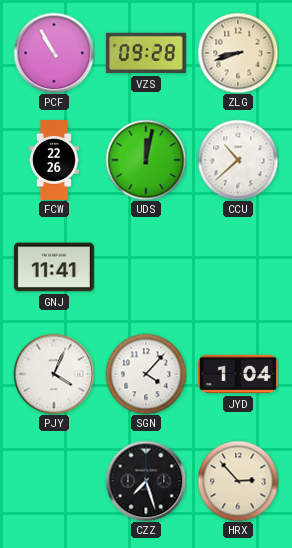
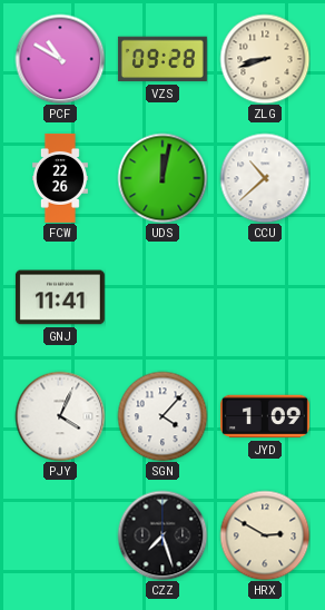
PCF: 10:55 -> 10:50 (60, 59)
JYD: 1:04 -> 1:09 (265, 416)
HRX: 2:53 -> 2:50 (265, 535)
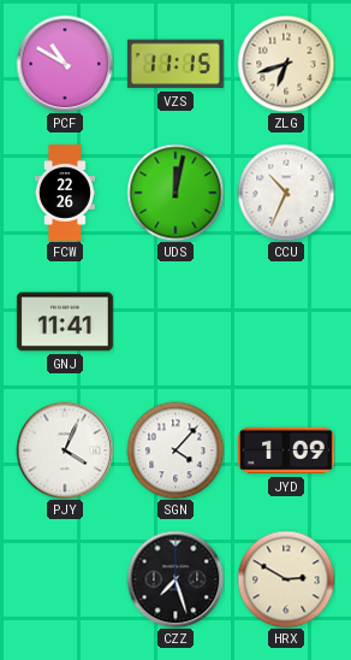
VZS: 09:28 -> 11:15 (175, 64)
ZLG: 8:42 -> 6:42 (286, 64)
CCU: 10:38 -> 10:34 (286, 193)
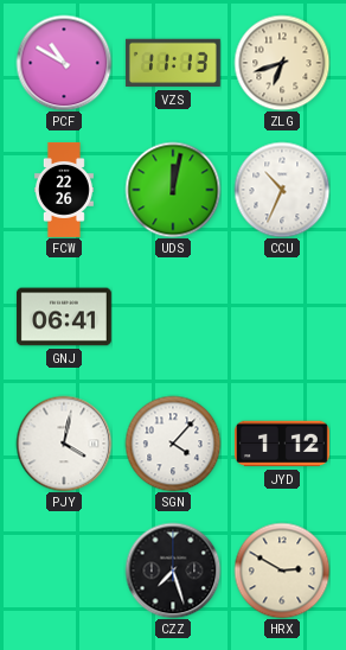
VZS: 11:15 -> 11:13 (173, 63)
GNJ: 11:41 -> 06:41 (64, 317)
PJY: 4:04 -> 4:02 (64, 444)
JYD: 1:09 -> 1:12 (282, 444)
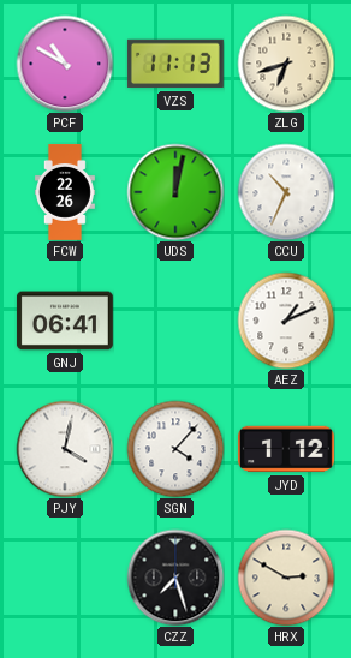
AEZ: none -> 1:11 (286, 321)
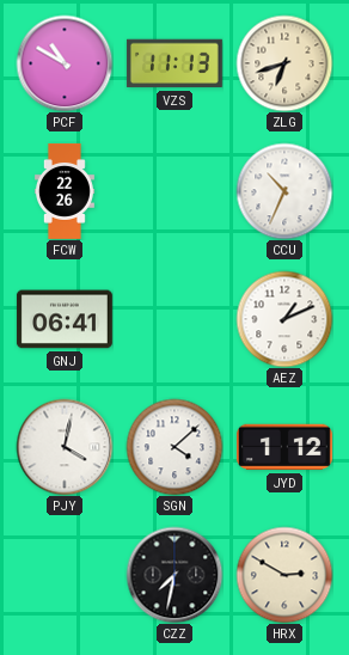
UDS: 12:02 -> none (175, 192)
SGN: 4:07 -> 4:08 (174, 447)
CZZ: 7:27 -> 7:32 (174, 575)
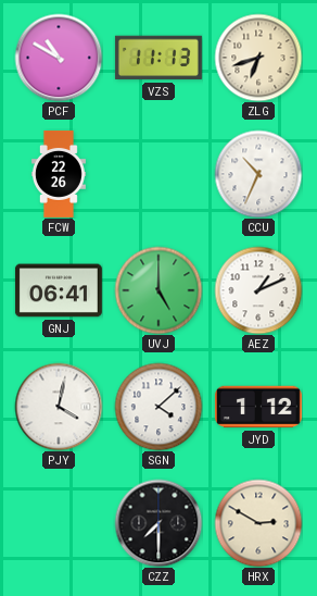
UVJ: none -> 5:00 (158, 290)
CZZ: 7:32 -> 7:30 (158, 523)
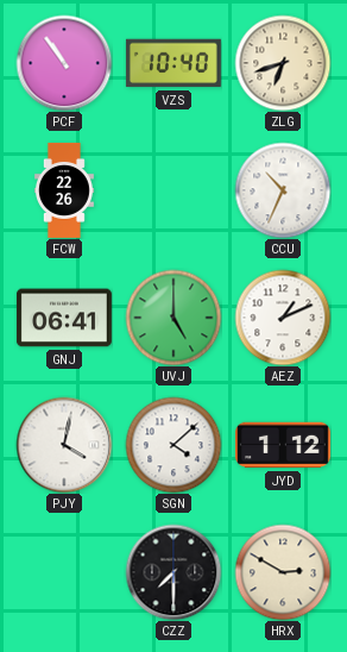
PCF: 10:50 -> 10:54 (64, 63)
VZS: 11:13 -> 10:40 (173, 63)
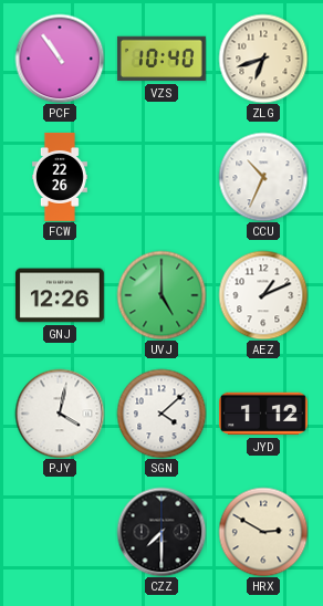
GNJ: 06:41 -> 12:26 (60, 295)
